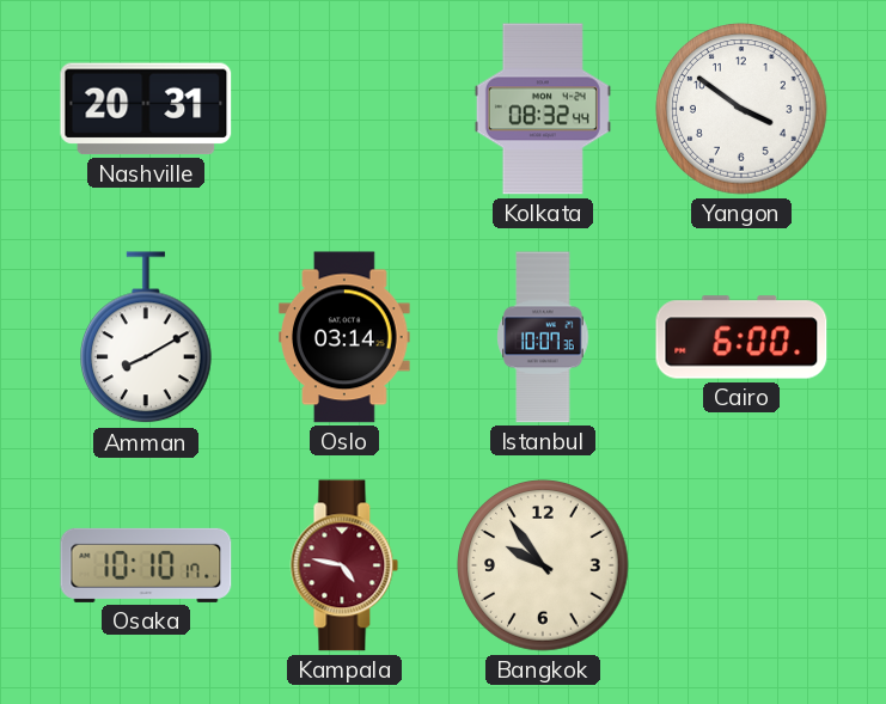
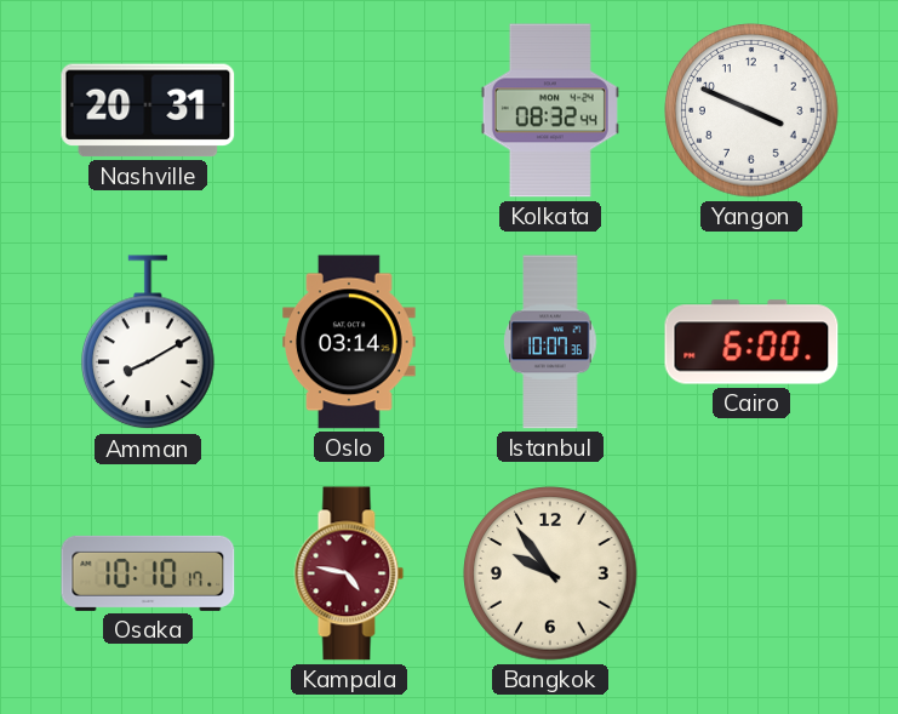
Yangon: 3:51 -> 3:49 (751, 110)
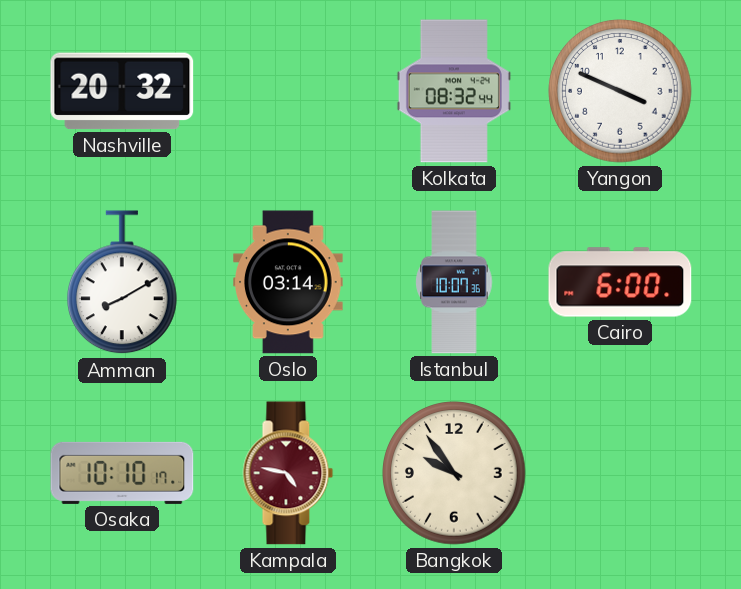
Nashville: 20:31 -> 20:32 (122, 91)
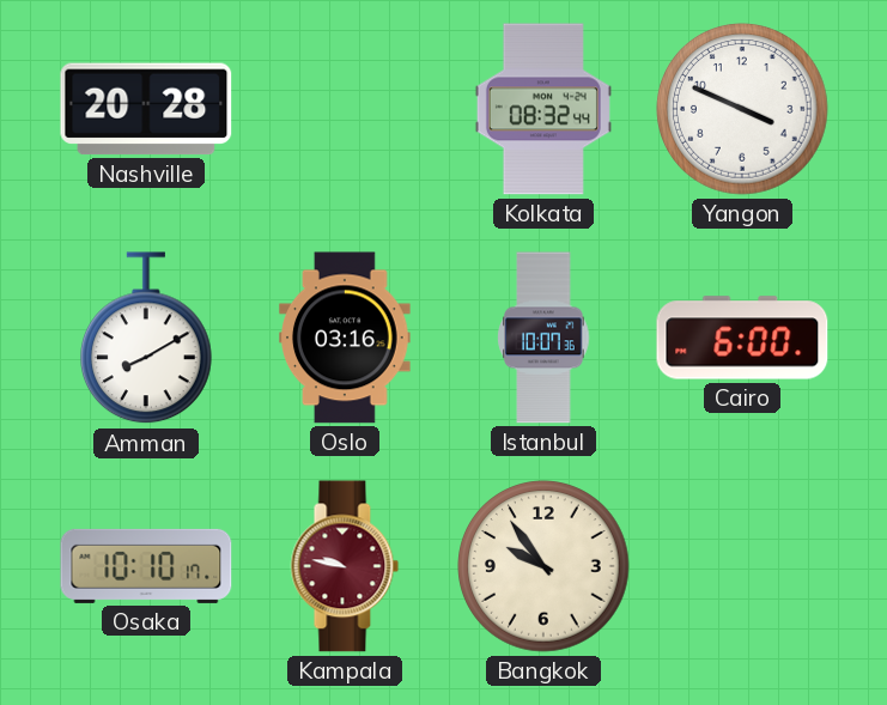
Nashville: 20:32 -> 20:28 (146, 109)
Oslo: 03:14 -> 03:16 (346, 338)
Kampala: 4:47 -> 9:47 (345, 566)
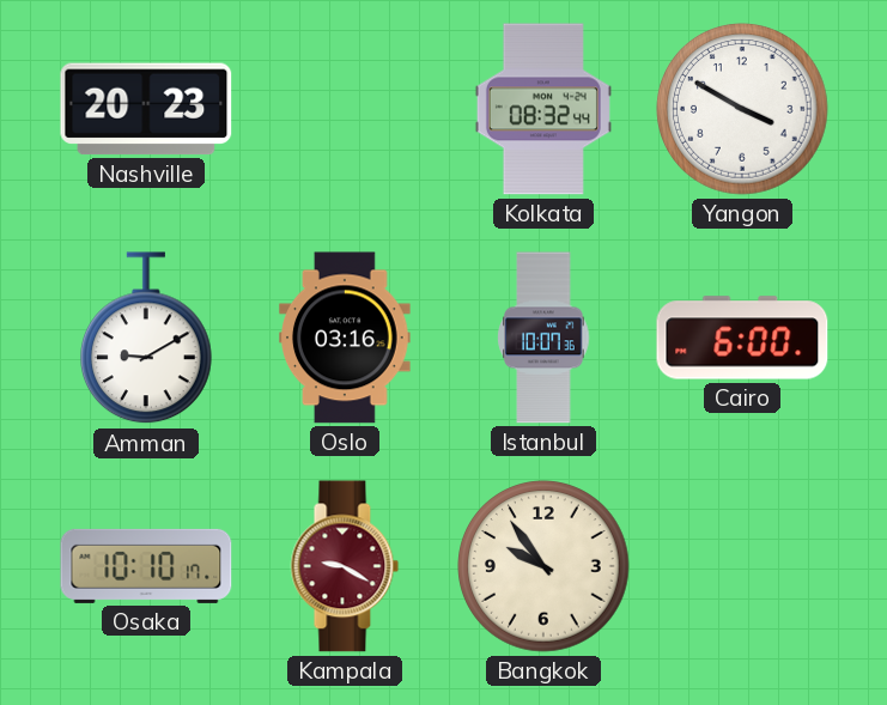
Nashville: 20:28 -> 20:23 (146, 109)
Yangon: 3:49 -> 3:50 (742, 109)
Amman: 8:10 -> 9:10 (147, 339)
Kampala: 9:47 -> 9:20 (345, 566)
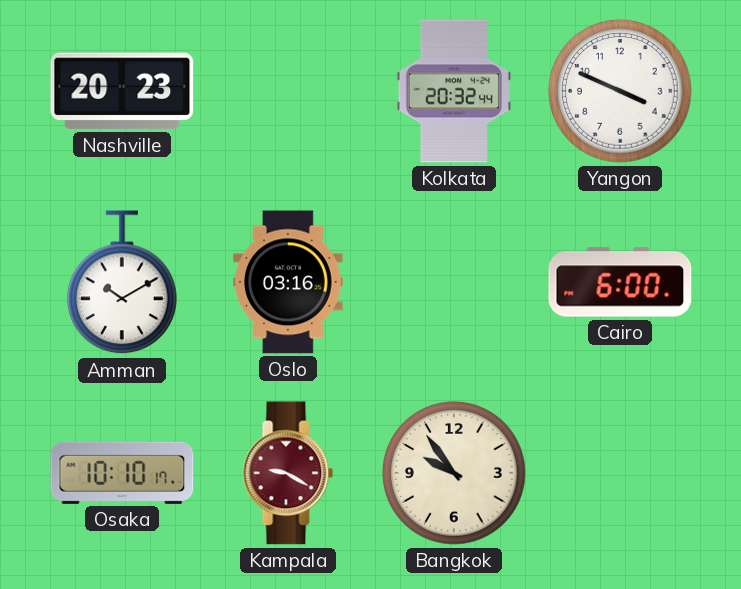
Kolkata: 08:32 -> 20:32 (454, 91)
Yangon: 3:50 -> 3:49 (620, 91)
Amman: 9:10 -> 10:10 (123, 283)
Istanbul: 10:07 -> none (543, 338)
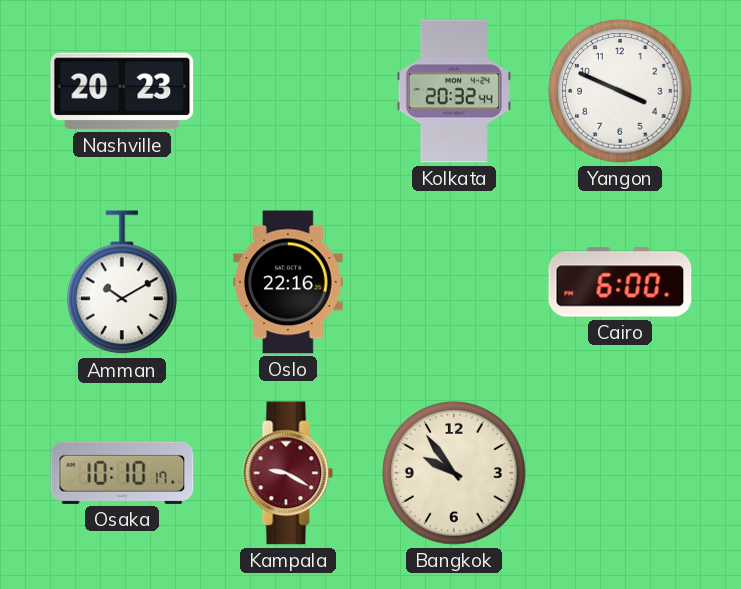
Oslo: 03:16 -> 22:16 (289, 282)
